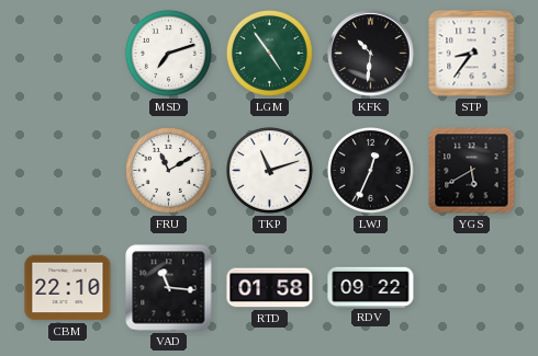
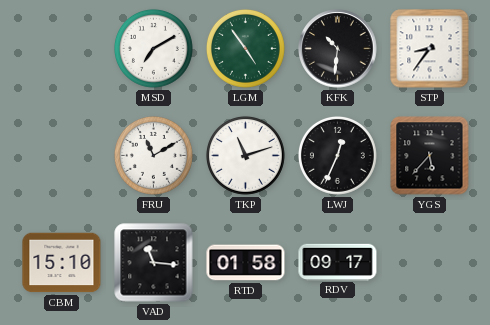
MSD: 7:12 -> 7:10 (153, 48)
YGS: 5:40 -> 5:37 (430, 156)
CBM: 22:10 -> 15:10 (62, 263)
RDV: 09:22 -> 09:17 (338, 262)
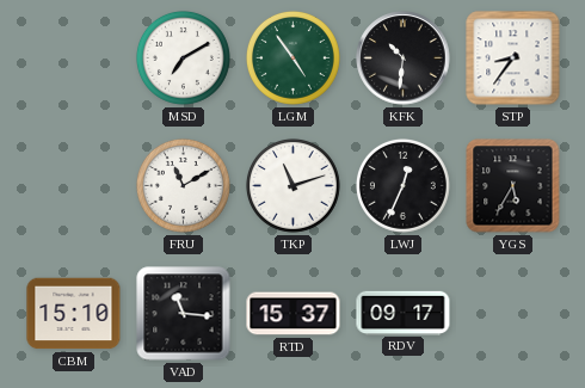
YGS: 5:37 -> 5:35 (513, 186)
RTD: 01:58 -> 15:37 (294, 314)
